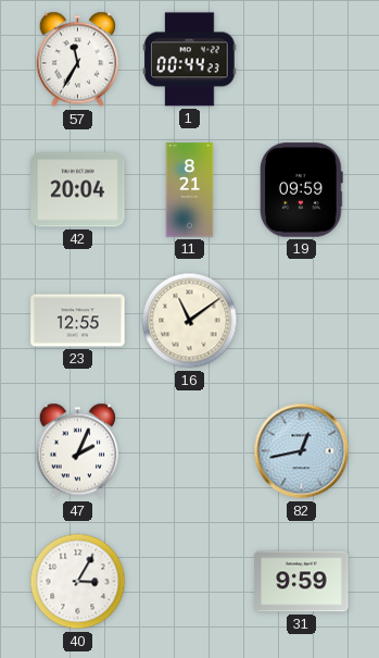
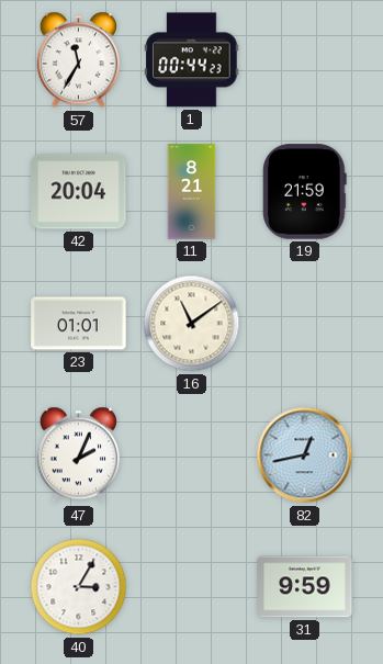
19: 09:59 -> 21:59 (305, 192)
23: 12:55 -> 01:01 (79, 324)
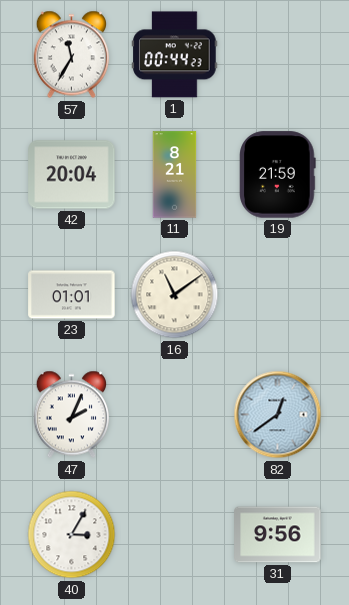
82: 12:43 -> 12:39 (278, 415)
31: 9:59 -> 9:56 (278, 535)
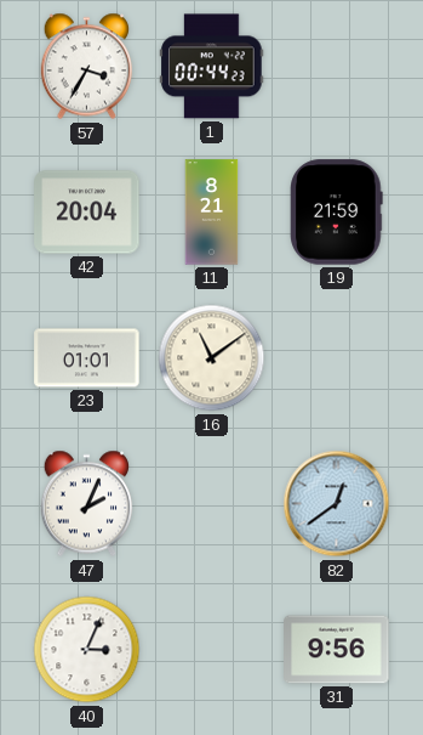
57: 11:35 -> 3:35 (87, 67)
40: 3:05 -> 3:04 (87, 650)
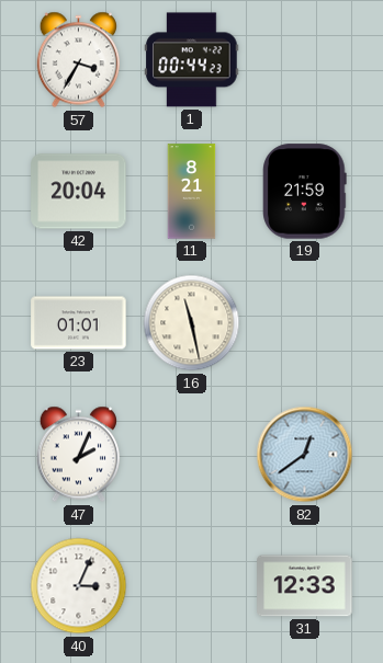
16: 11:09 -> 11:28 (192, 323)
31: 9:56 -> 12:33 (305, 586)
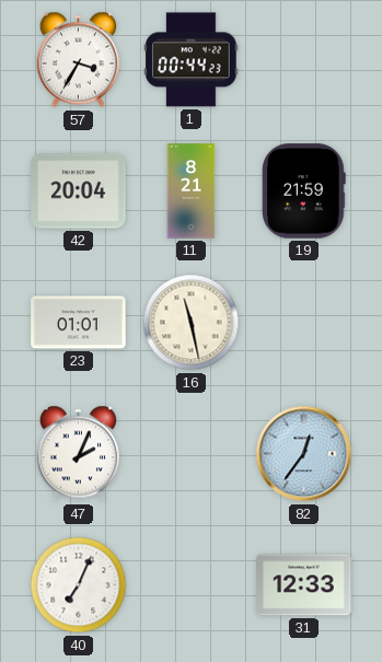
82: 12:39 -> 12:36 (304, 454)
40: 3:04 -> 7:04 (79, 585)
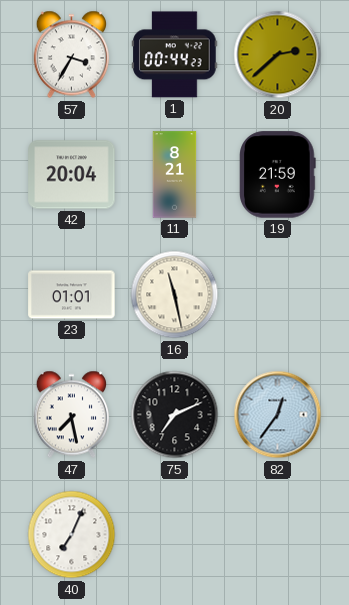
20: none -> 2:38 (278, 55)
47: 2:04 -> 7:28 (72, 415)
75: none -> 7:11 (175, 415)
31: 12:33 -> none (304, 585)
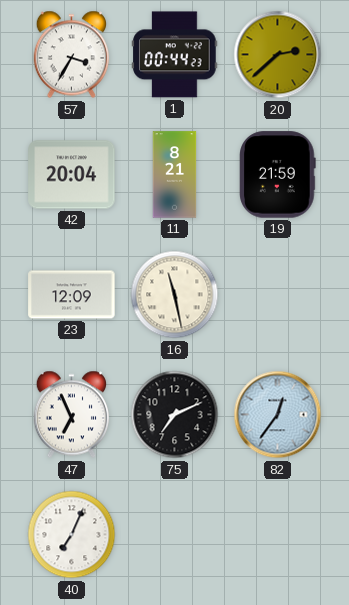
23: 01:01 -> 12:09 (72, 295)
47: 7:28 -> 6:56 (72, 415)
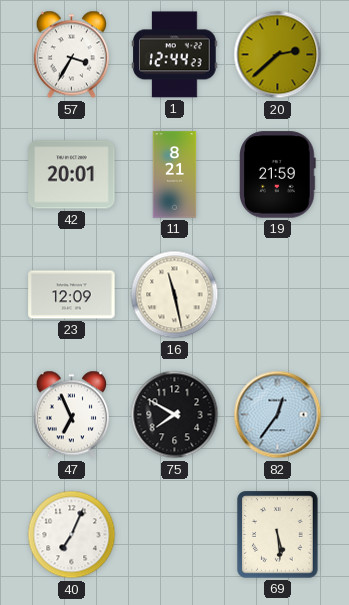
1: 00:44 -> 12:44 (175, 55)
42: 20:04 -> 20:01 (72, 175)
75: 7:11 -> 7:50 (175, 415)
69: none -> 5:29 (278, 535)
